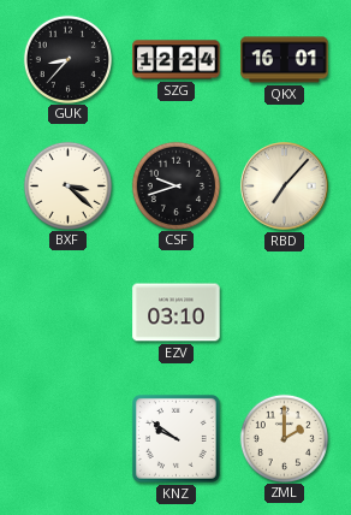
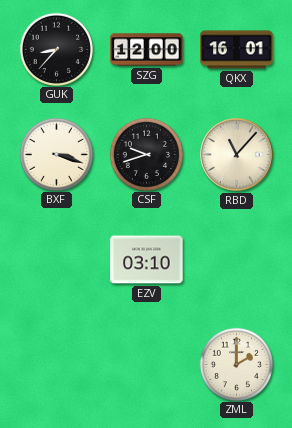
SZG: 12:24 -> 12:00 (147, 50)
BXF: 3:22 -> 3:18 (56, 154)
RBD: 7:07 -> 11:07 (237, 155)
KNZ: 9:51 -> none (175, 438)
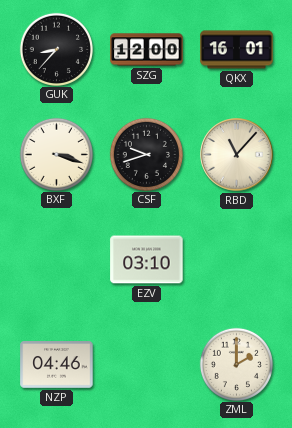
NZP: none -> 04:46 (57, 365)
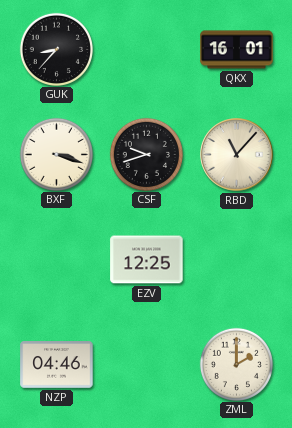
SZG: 12:00 -> none (147, 50)
EZV: 03:10 -> 12:25 (147, 260)
